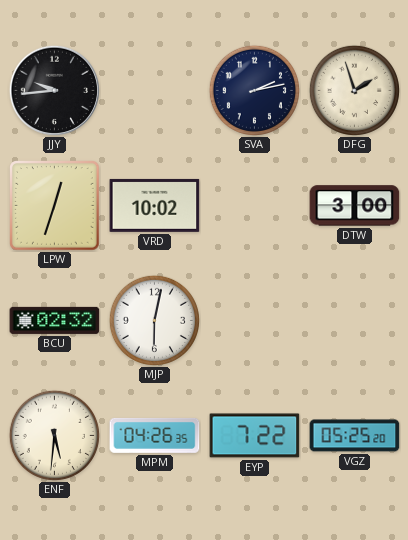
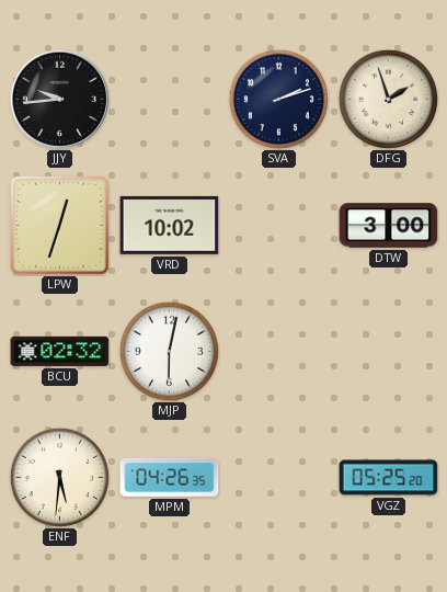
SVA: 2:13 -> 2:12 (278, 99)
EYP: 7:22 -> none (255, 436)
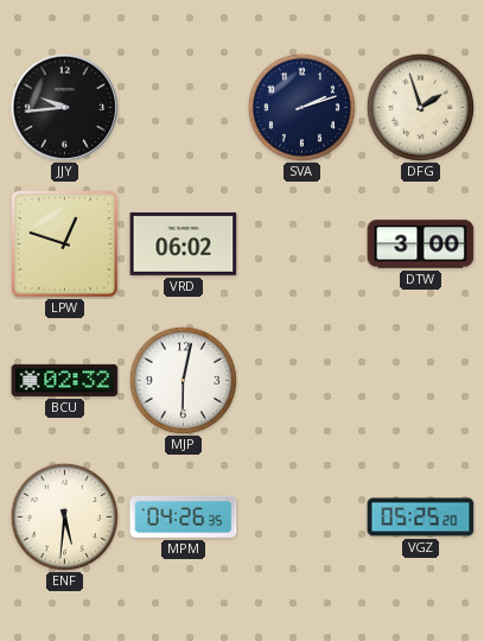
LPW: 12:33 -> 12:48 (65, 245)
VRD: 10:02 -> 06:02 (184, 243)
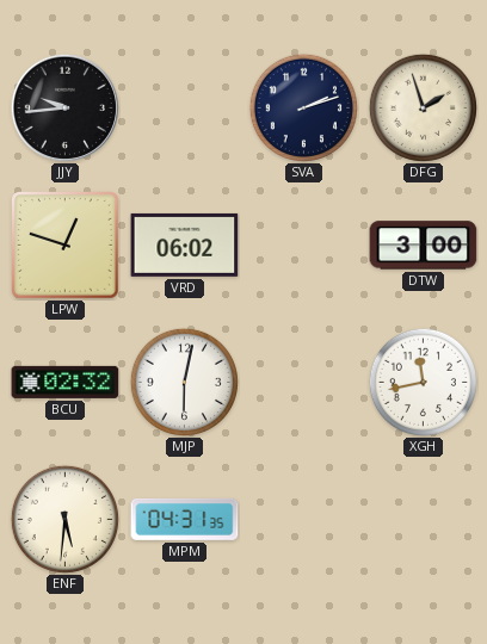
XGH: none -> 11:43 (423, 382)
MPM: 04:26 -> 04:31 (185, 519)
VGZ: 05:25 -> none (421, 518)
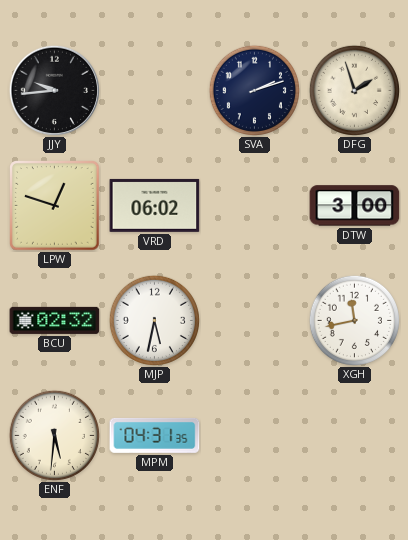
MJP: 6:02 -> 5:32 (154, 320)
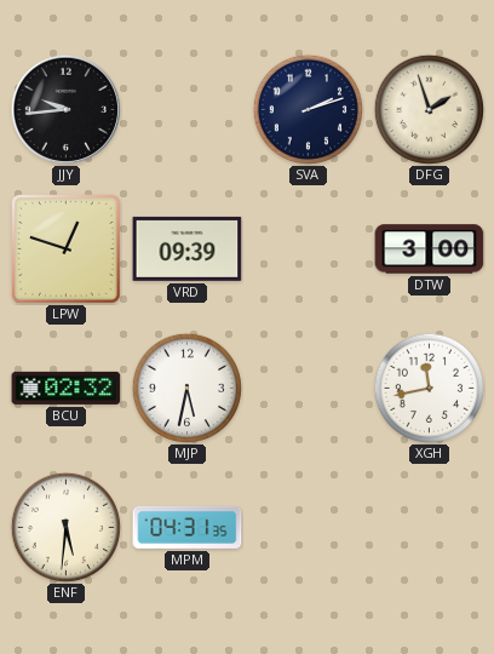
VRD: 06:02 -> 09:39 (188, 248)
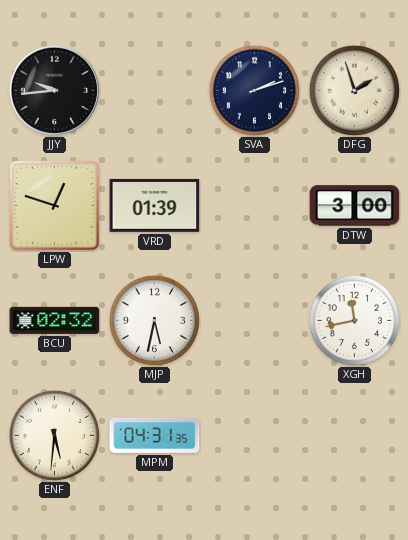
VRD: 09:39 -> 01:39 (155, 205)
